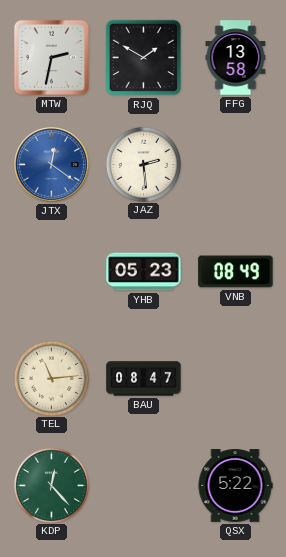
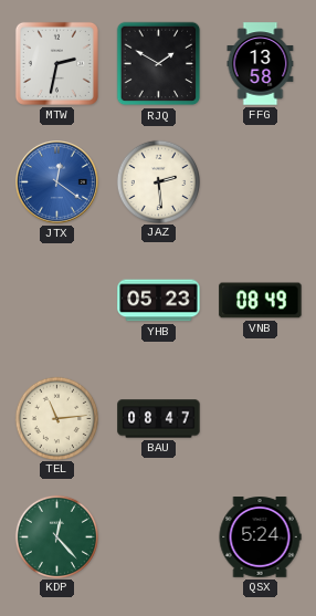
QSX: 5:22 -> 5:24 (260, 537)
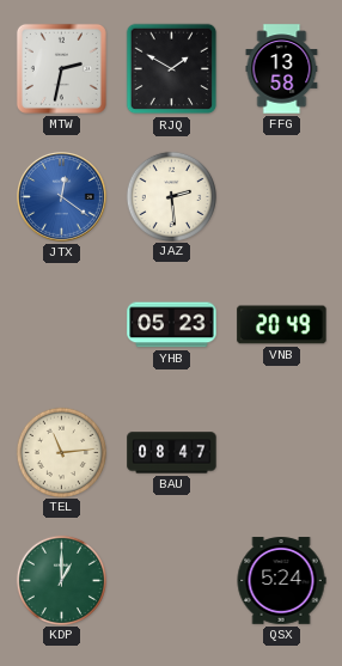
VNB: 08:49 -> 20:49 (282, 325)
KDP: 12:23 -> 1:00 (61, 580)
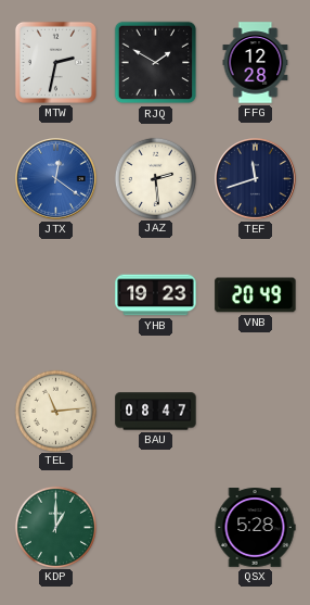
FFG: 13:58 -> 12:28 (256, 63)
TEF: none -> 11:42 (256, 179)
YHB: 05:23 -> 19:23 (156, 295)
QSX: 5:24 -> 5:28 (255, 528)
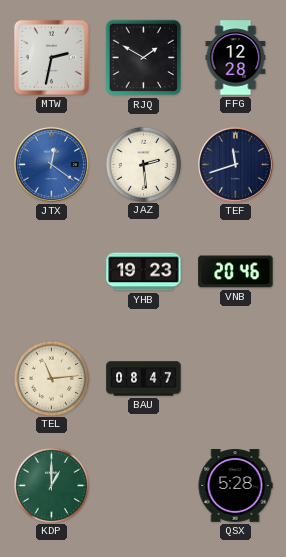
VNB: 20:49 -> 20:46 (236, 272)
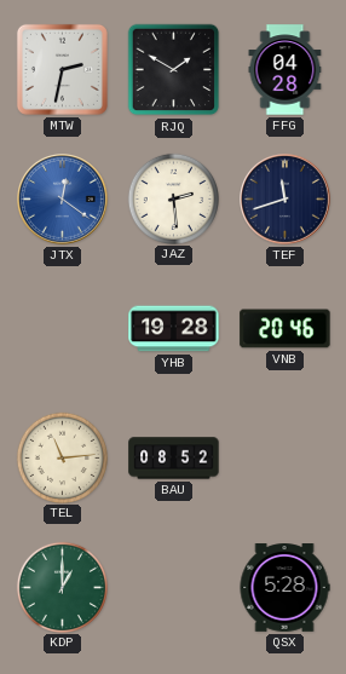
FFG: 12:28 -> 04:28 (286, 70)
YHB: 19:23 -> 19:28 (174, 329)
BAU: 08:47 -> 08:52 (174, 459)
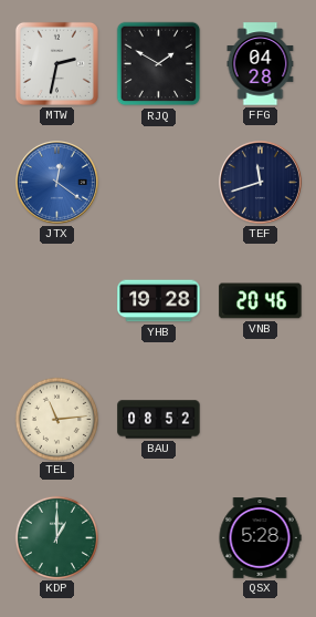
JAZ: 2:29 -> none (173, 198)
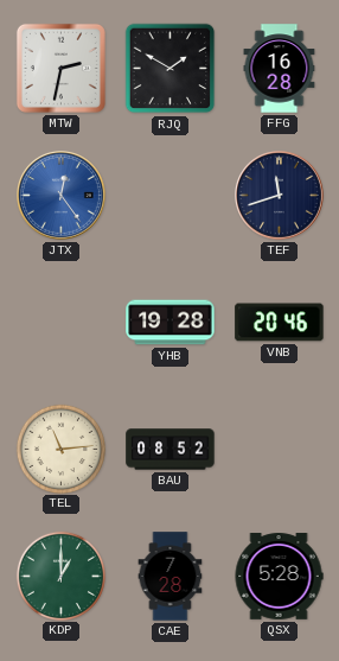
FFG: 04:28 -> 16:28 (280, 69)
JTX: 12:21 -> 12:24 (62, 196)
CAE: none -> 7:28 (171, 577)
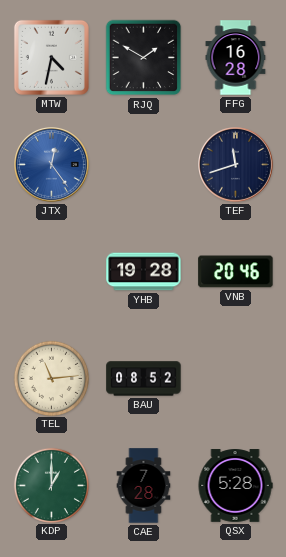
MTW: 2:32 -> 4:32 (51, 57)
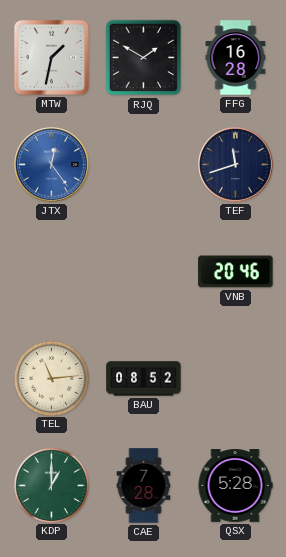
MTW: 4:32 -> 1:32 (51, 57)
YHB: 19:28 -> none (144, 272)
